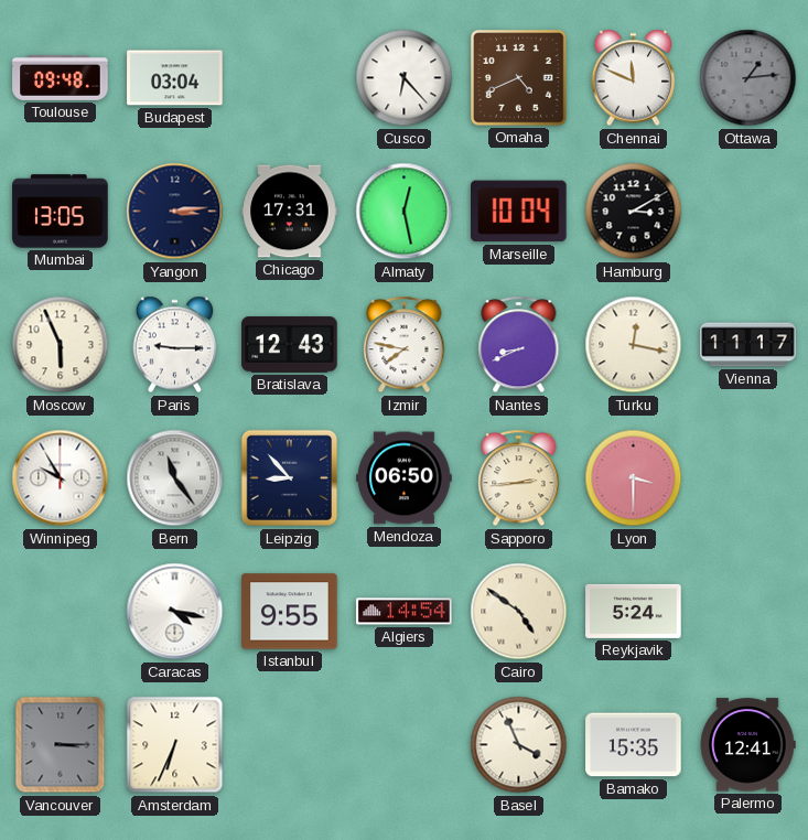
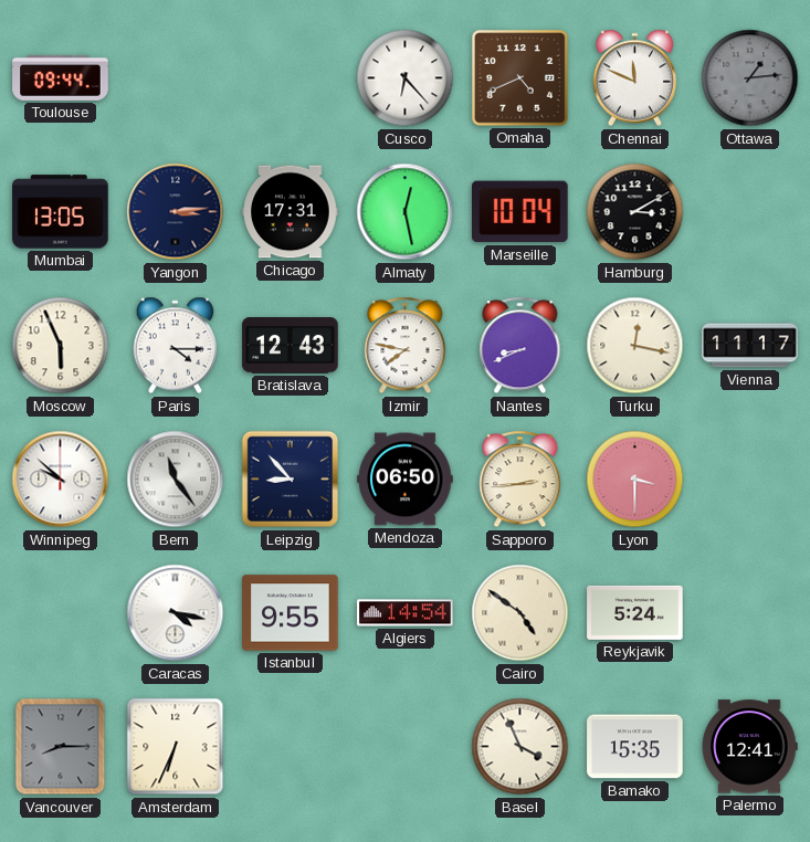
Toulouse: 09:48 -> 09:44 (61, 77)
Budapest: 03:04 -> none (175, 78)
Paris: 9:15 -> 4:15 (176, 346)
Winnipeg: 9:55 -> 9:52 (61, 480)
Vancouver: 3:15 -> 8:15 (61, 747)
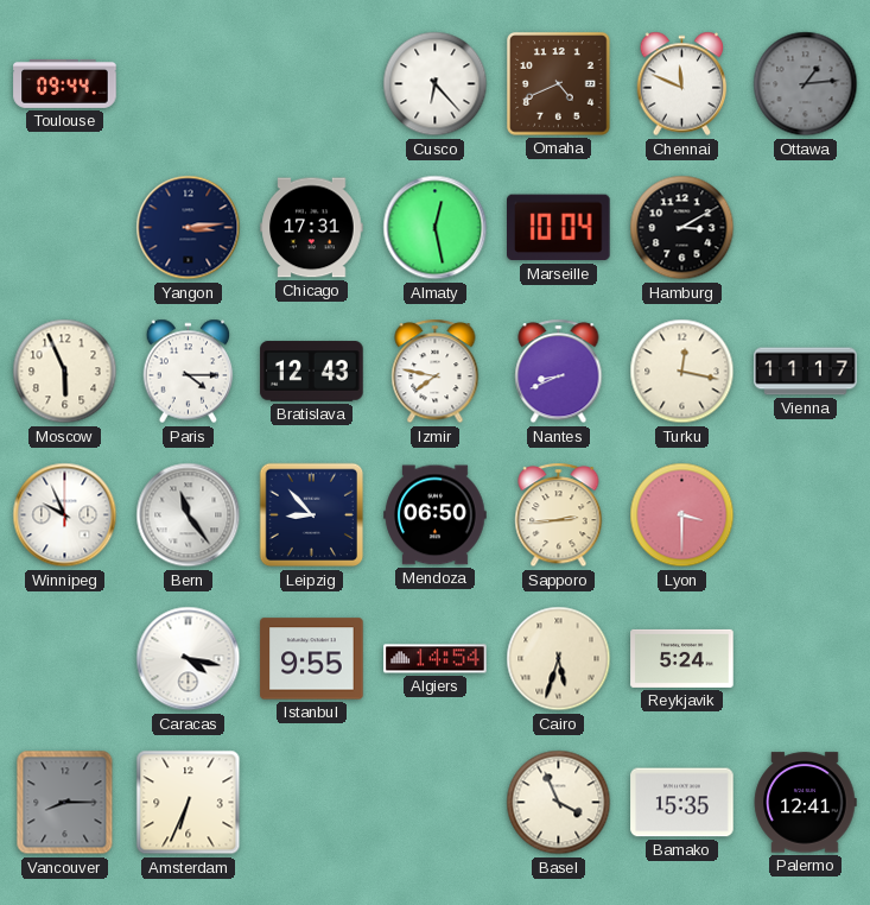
Mumbai: 13:05 -> none (61, 212)
Winnipeg: 9:52 -> 9:56 (65, 515)
Cairo: 4:51 -> 5:33 (559, 659)
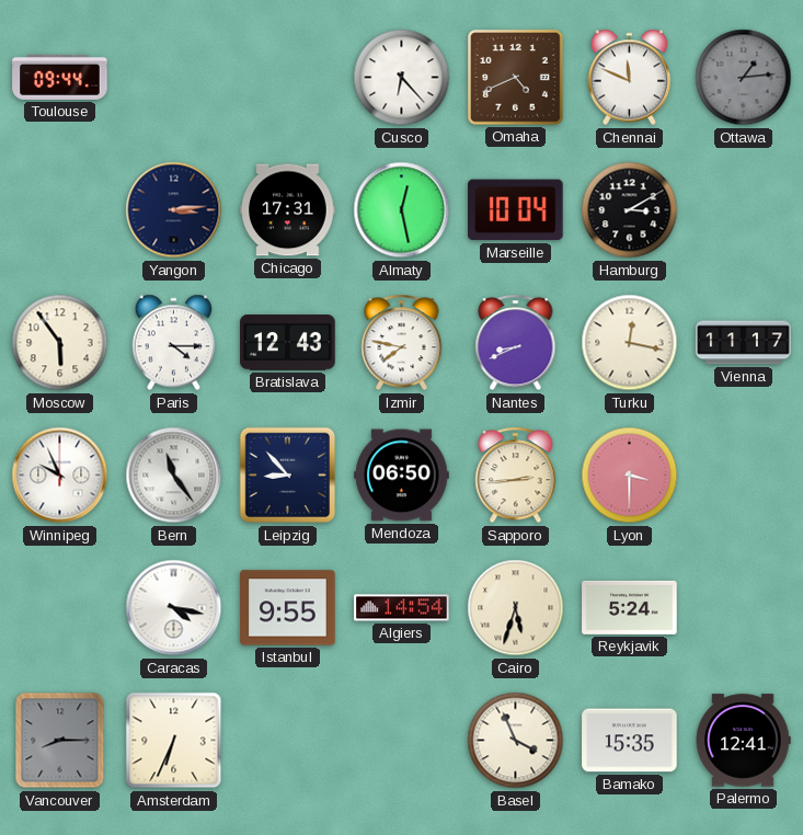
Moscow: 5:56 -> 5:54 (60, 343)
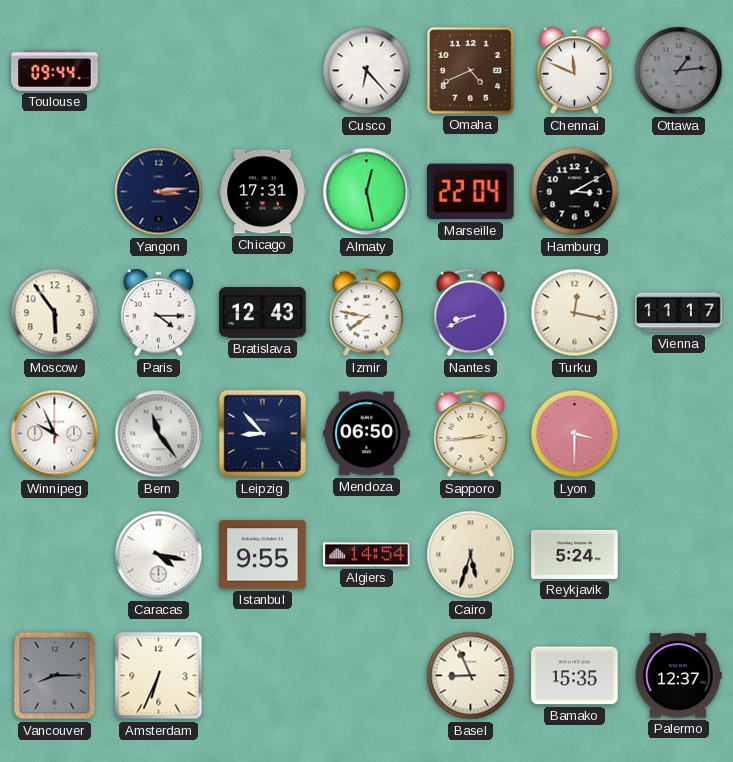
Marseille: 10:04 -> 22:04 (471, 192)
Basel: 3:56 -> 8:56 (471, 676)
Palermo: 12:41 -> 12:37 (678, 676)
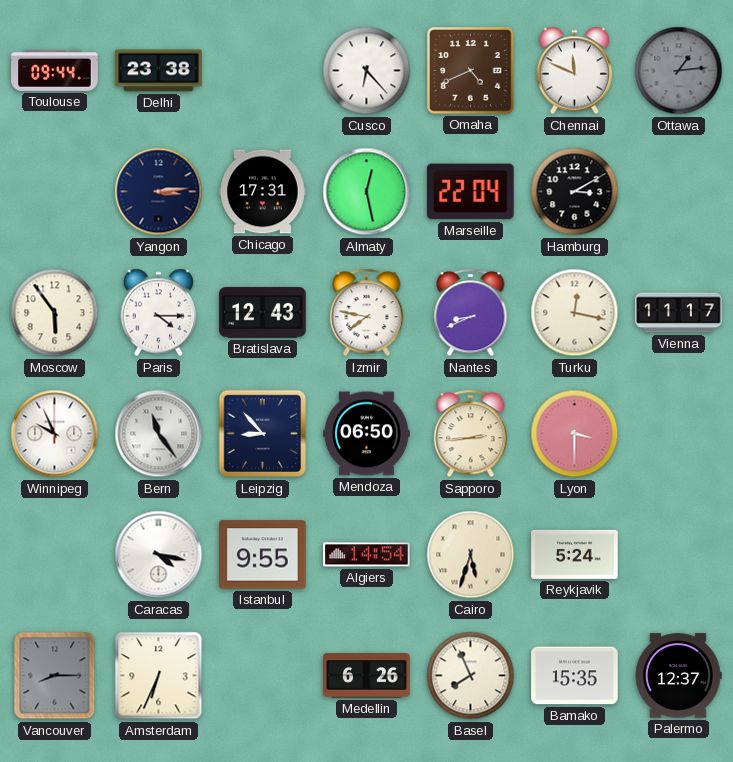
Delhi: none -> 23:38 (159, 71)
Medellin: none -> 6:26 (367, 676)
Basel: 8:56 -> 7:56 (471, 676)
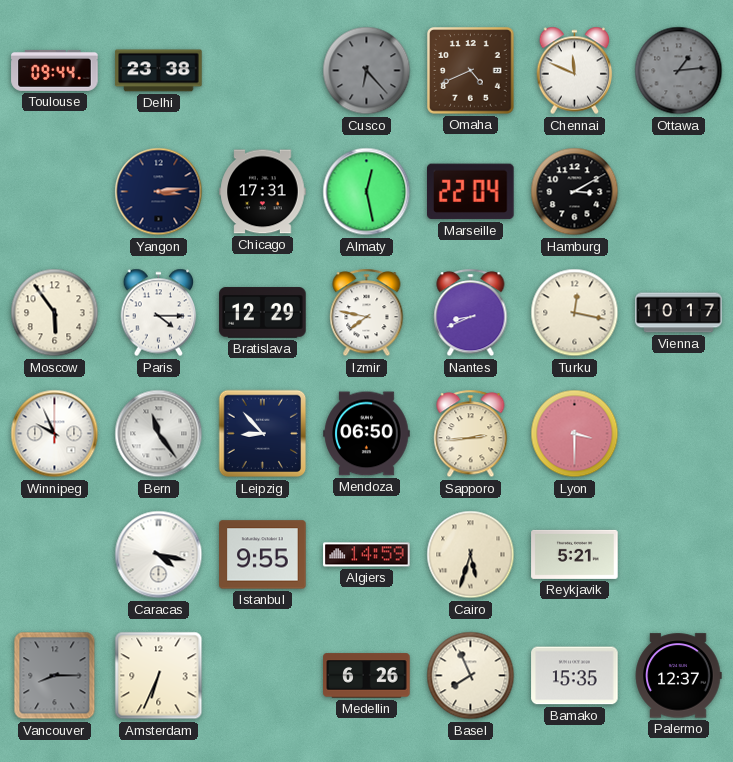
Cusco dial: white -> grey (367, 71)
Bratislava: 12:43 -> 12:29 (263, 313)
Vienna: 11:17 -> 10:17 (679, 313)
Algiers: 14:54 -> 14:59 (367, 555)
Reykjavik: 5:24 -> 5:21 (575, 554)
